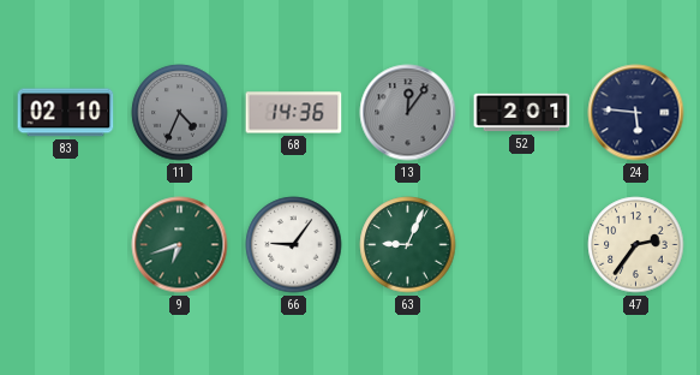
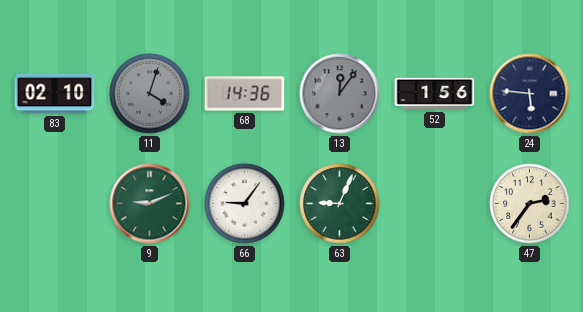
11: 4:34 -> 4:03 (150, 94)
52: 2:01 -> 1:56 (435, 94)
9: 6:42 -> 9:11 (150, 204)
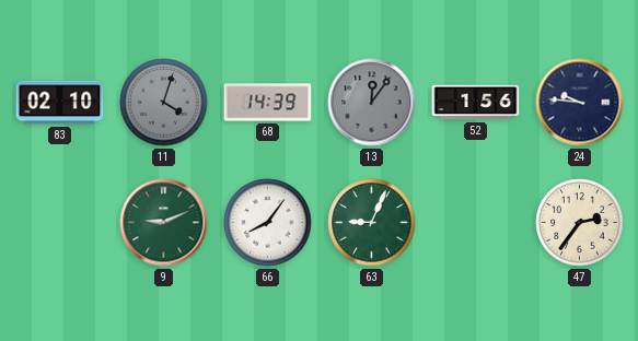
68: 14:36 -> 14:39 (268, 103)
24: 5:46 -> 9:46 (580, 103)
66: 9:06 -> 8:06 (268, 223)
